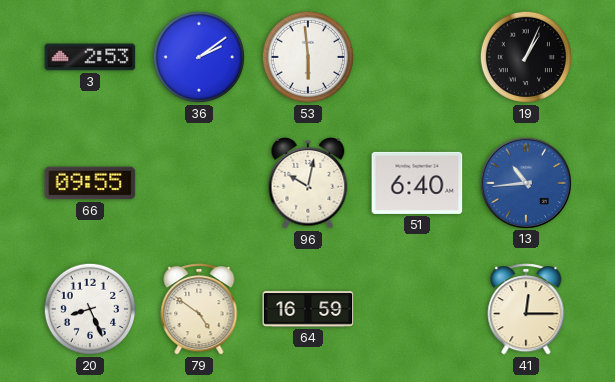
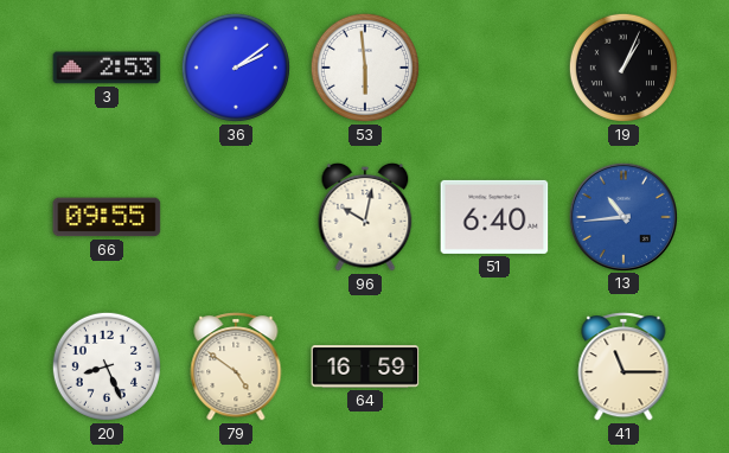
41: 12:15 -> 11:15 (624, 366)
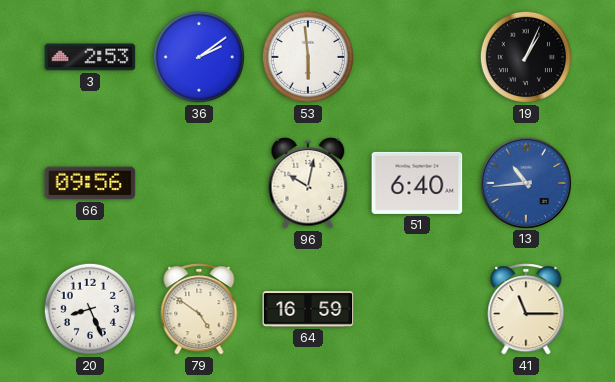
66: 09:55 -> 09:56 (90, 183)
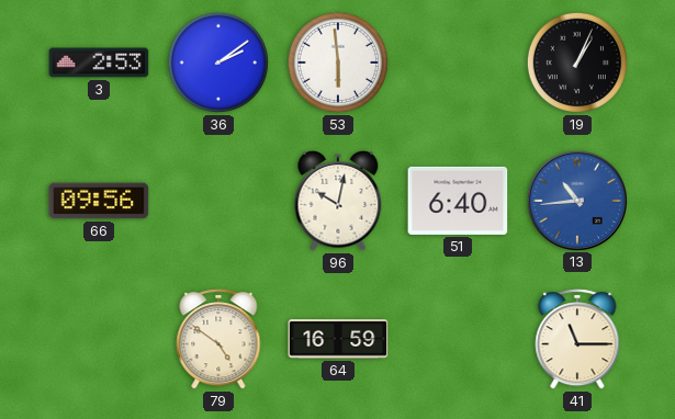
20: 8:26 -> none (90, 309)
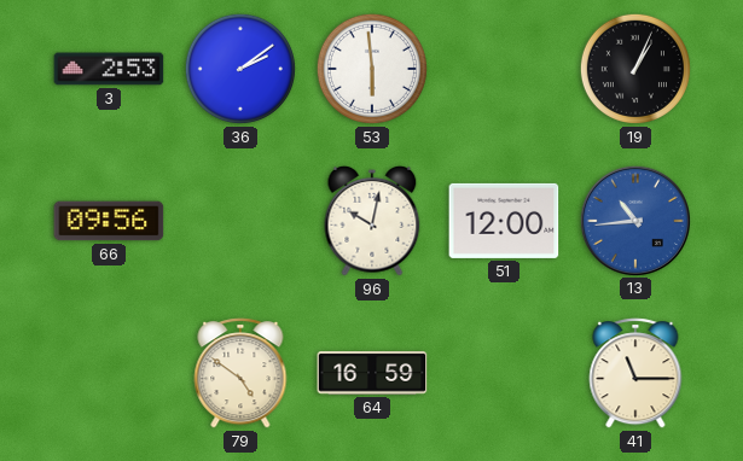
51: 6:40 -> 12:00 (504, 221)
